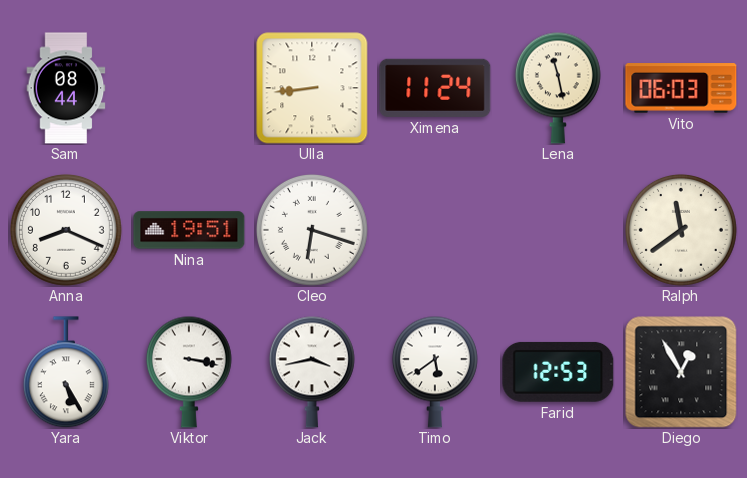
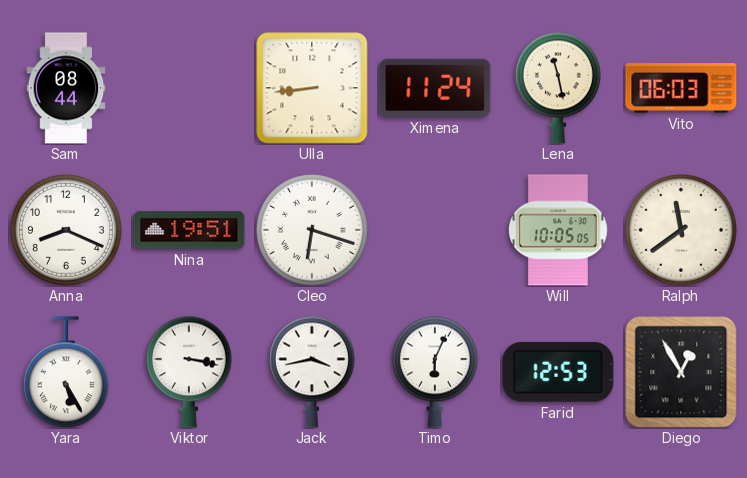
Will: none -> 10:05 (559, 230)
Timo: 5:39 -> 6:04 (435, 372)
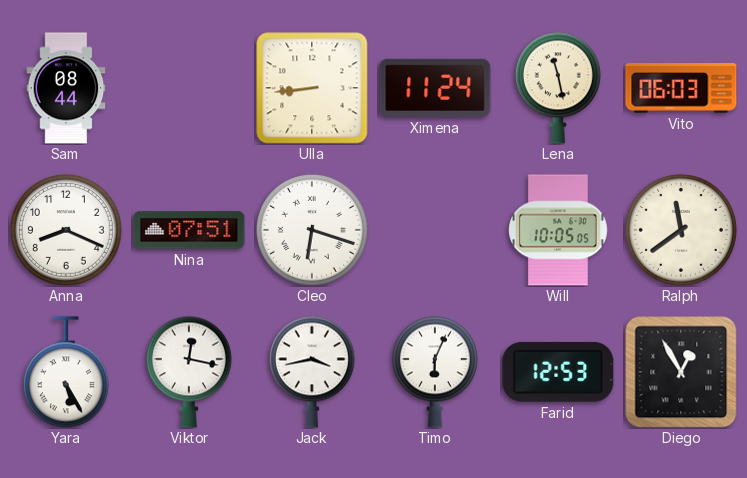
Nina: 19:51 -> 07:51 (189, 230)
Viktor: 3:17 -> 12:17 (189, 372)
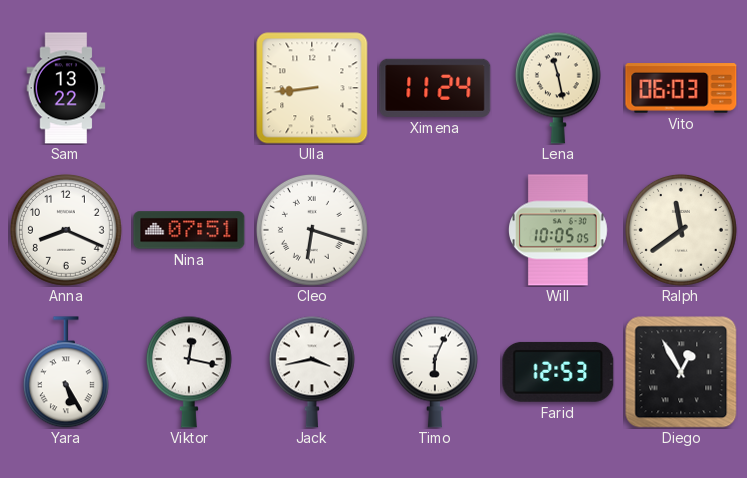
Sam: 08:44 -> 13:22 (66, 88)
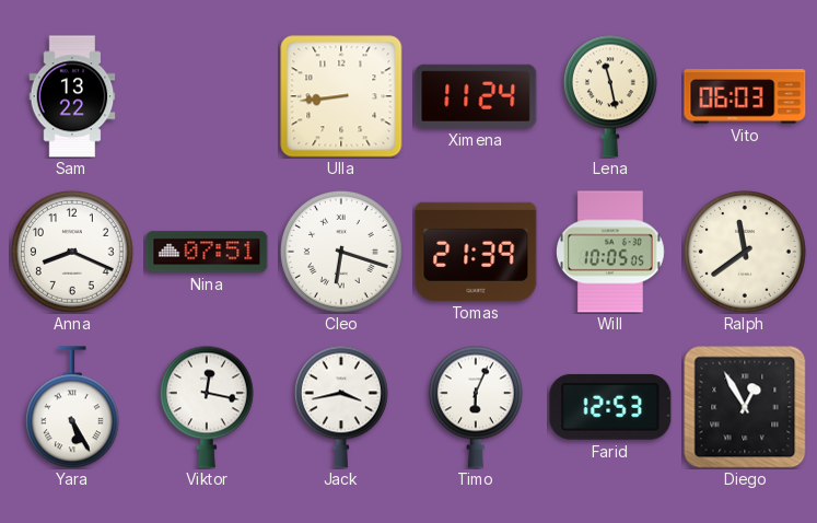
Tomas: none -> 21:39 (476, 252)
